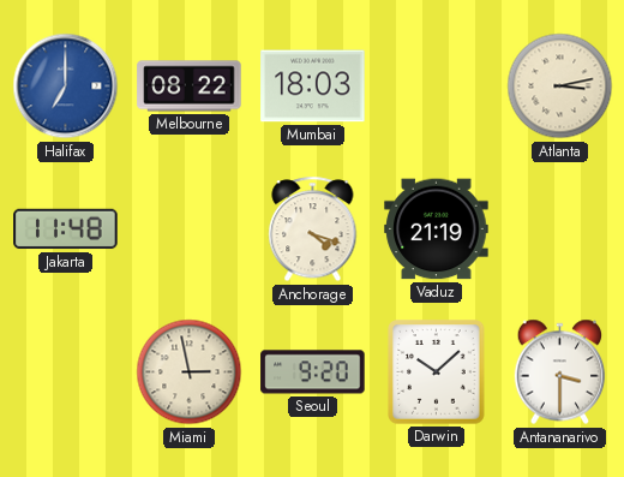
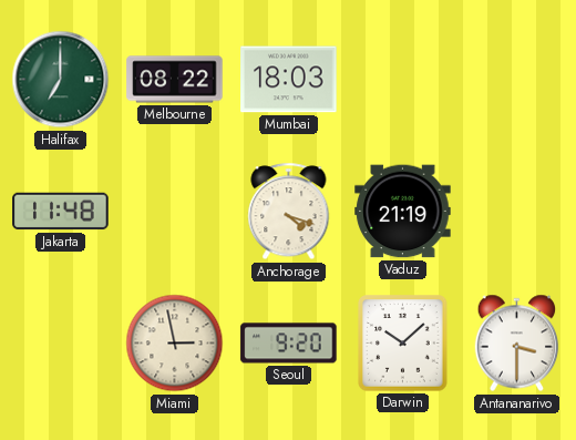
Halifax dial: blue -> green (61, 80)
Atlanta: 3:13 -> none (560, 87)
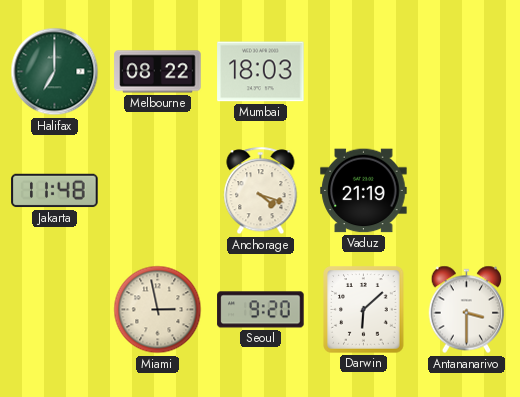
Darwin: 10:08 -> 6:08 (364, 310)
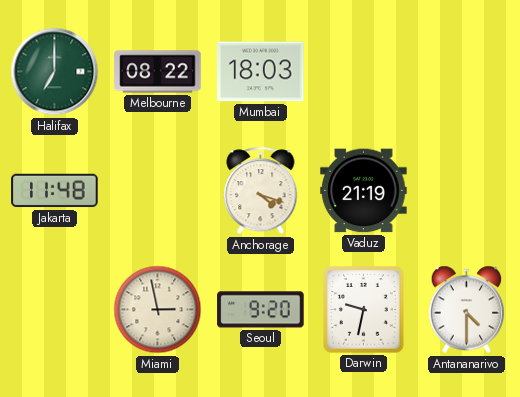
Darwin: 6:08 -> 9:32 (364, 310)
Antananarivo: 3:30 -> 4:30 (467, 310)
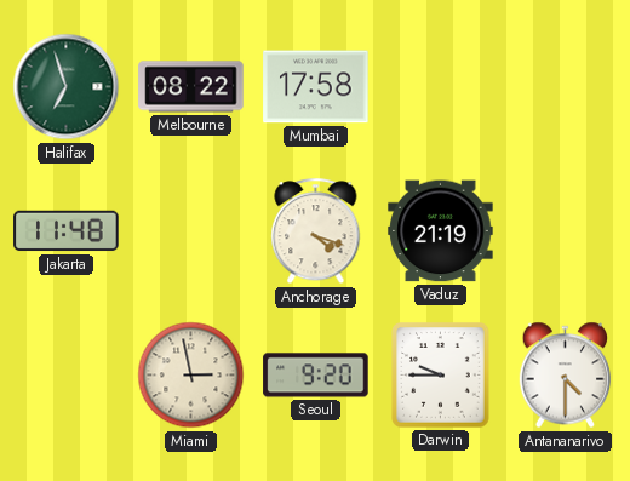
Halifax: 7:00 -> 6:57 (67, 87)
Mumbai: 18:03 -> 17:58 (316, 87)
Darwin: 9:32 -> 9:45 (441, 376)
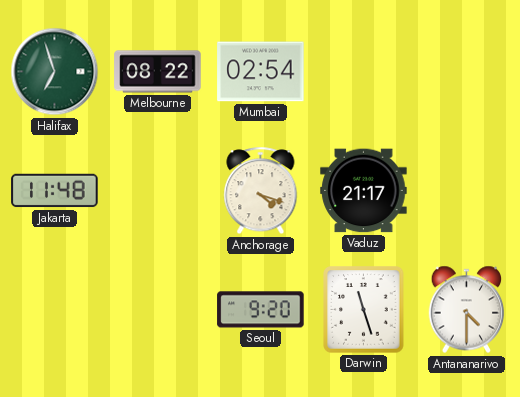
Mumbai: 17:58 -> 02:54 (261, 72)
Vaduz: 21:19 -> 21:17 (364, 191)
Miami: 2:58 -> none (191, 376)
Darwin: 9:45 -> 11:27 (364, 310)
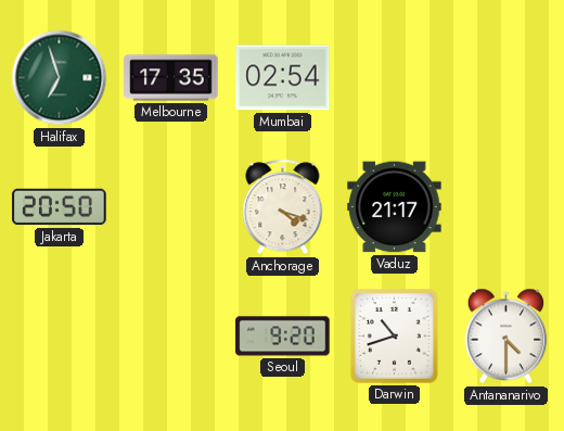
Melbourne: 08:22 -> 17:35 (171, 78)
Jakarta: 11:48 -> 20:50 (60, 207)
Darwin: 11:27 -> 10:42 (395, 337)
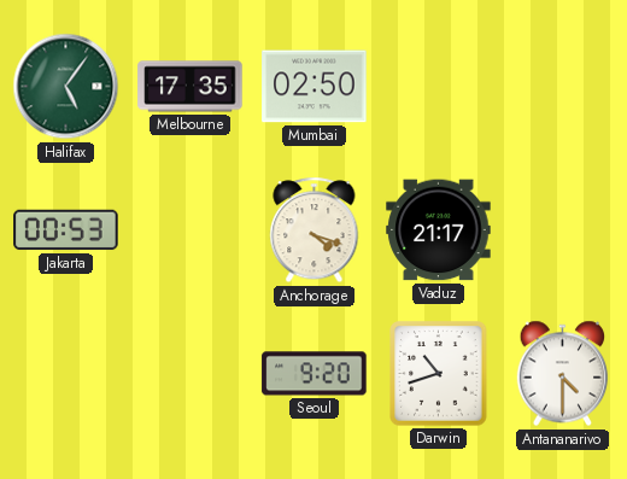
Halifax: 6:57 -> 5:06 (66, 87)
Mumbai: 02:54 -> 02:50 (315, 87)
Jakarta: 20:50 -> 00:53 (66, 230)
